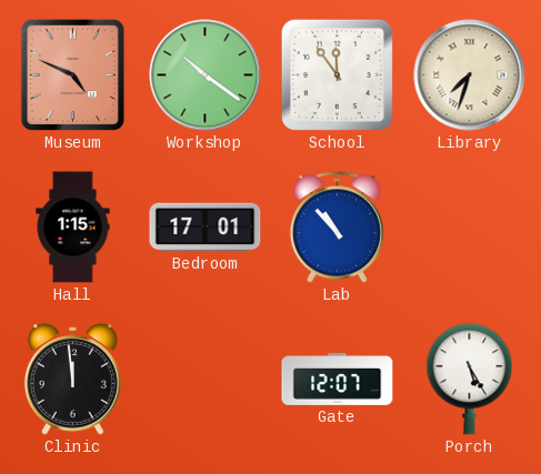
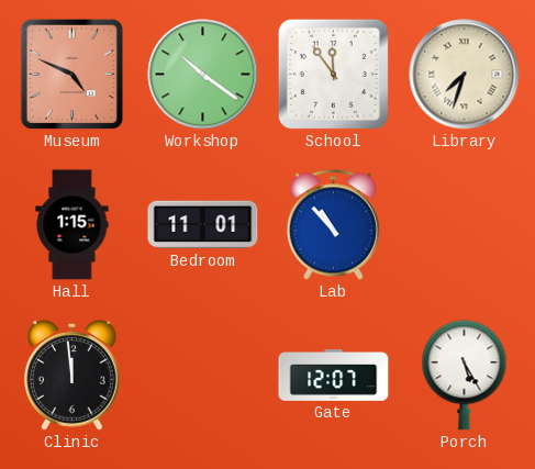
Bedroom: 17:01 -> 11:01 (203, 225)
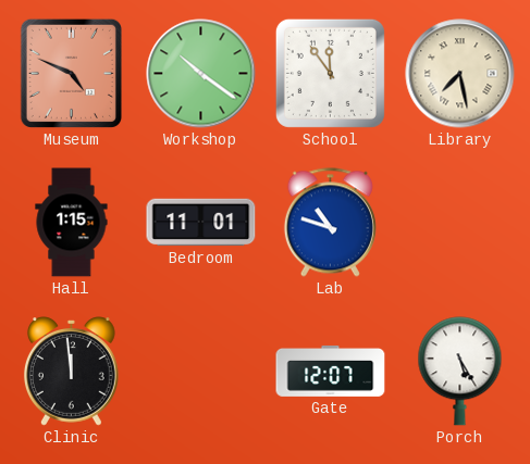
Library: 7:33 -> 7:28 (460, 74)
Lab: 10:53 -> 10:48 (330, 223)
